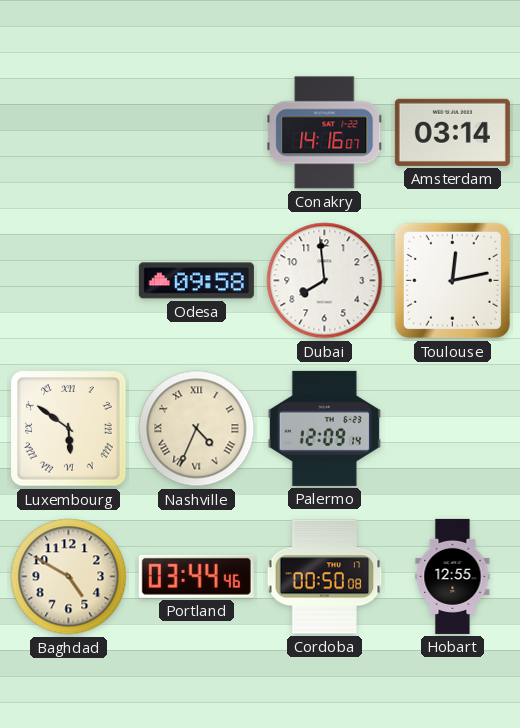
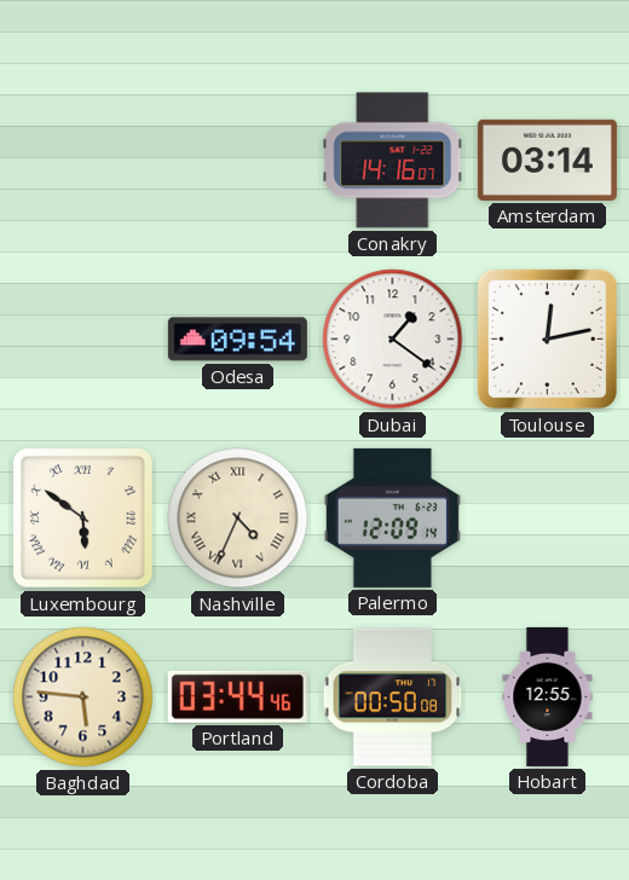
Odesa: 09:58 -> 09:54 (237, 340)
Dubai: 7:59 -> 1:21 (393, 340)
Baghdad: 4:50 -> 5:46 (83, 697)
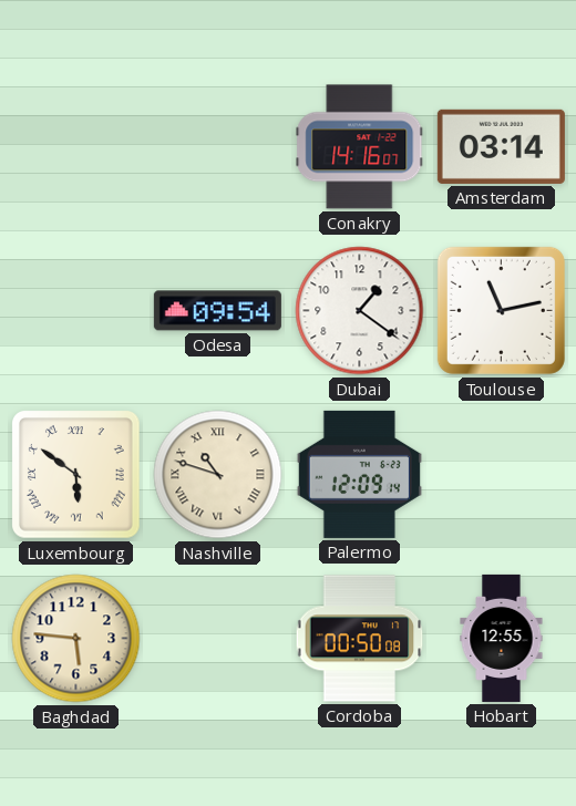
Toulouse: 12:13 -> 11:13 (501, 310)
Nashville: 4:34 -> 10:48 (218, 475)
Portland: 03:44 -> none (237, 696)
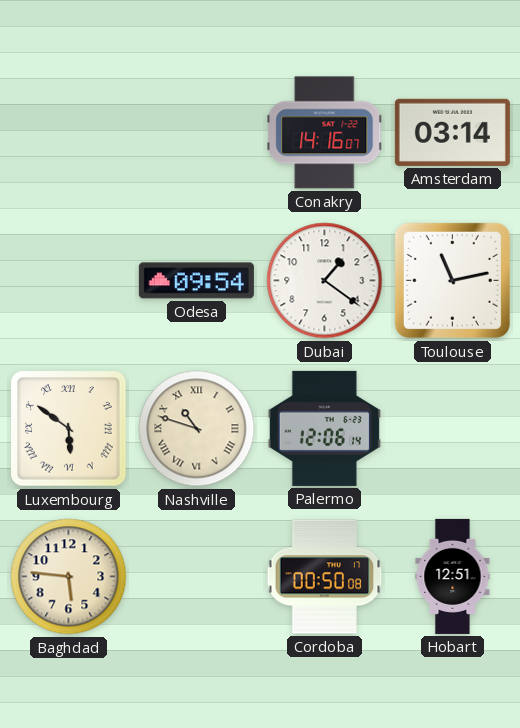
Palermo: 12:09 -> 12:06 (324, 428)
Hobart: 12:55 -> 12:51 (453, 576)
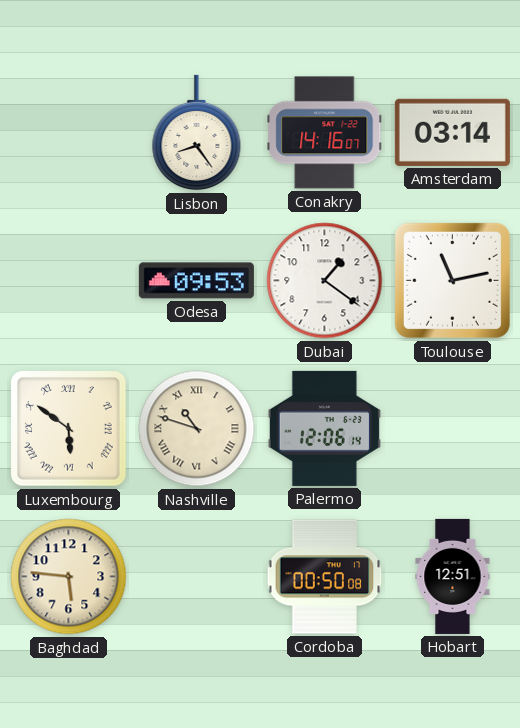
Lisbon: none -> 8:24 (197, 133)
Odesa: 09:54 -> 09:53 (196, 281)
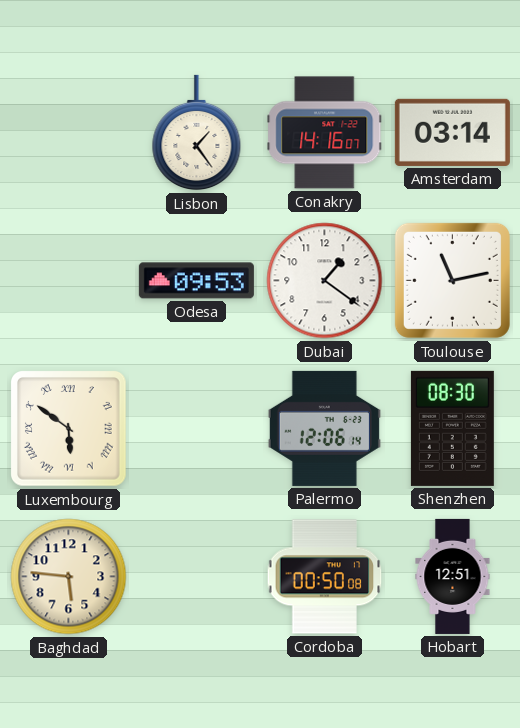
Lisbon: 8:24 -> 1:24 (197, 133)
Nashville: 10:48 -> none (197, 429)
Shenzhen: none -> 08:30 (452, 428)
